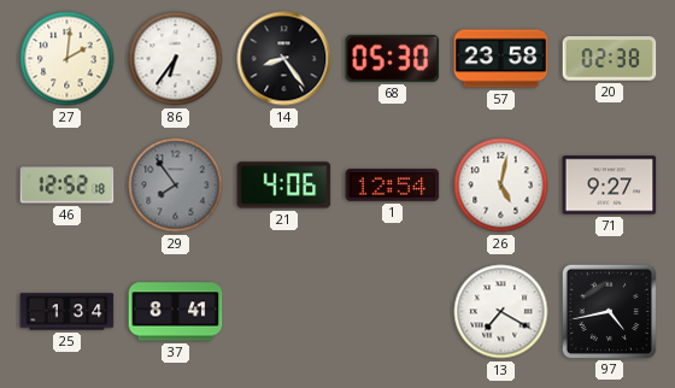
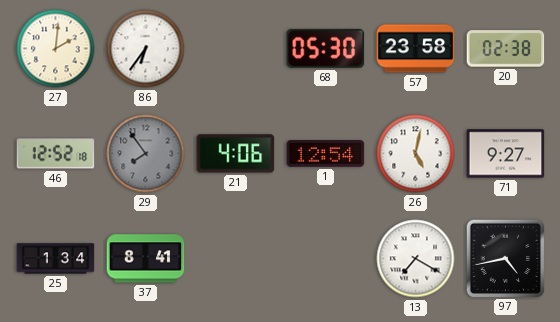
14: 8:24 -> none (284, 59)
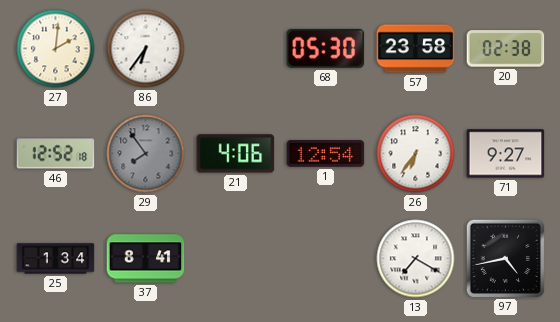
26: 5:02 -> 6:36 (416, 154)
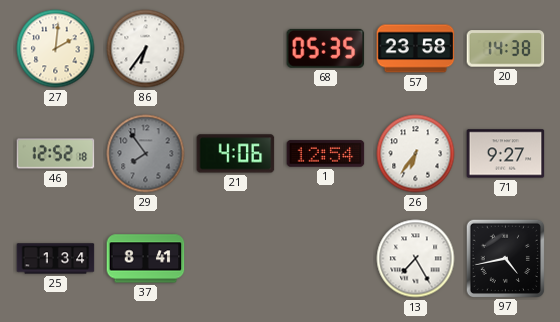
68: 05:30 -> 05:35 (326, 48)
20: 02:38 -> 14:38 (506, 49)
13: 7:20 -> 7:25 (416, 259)
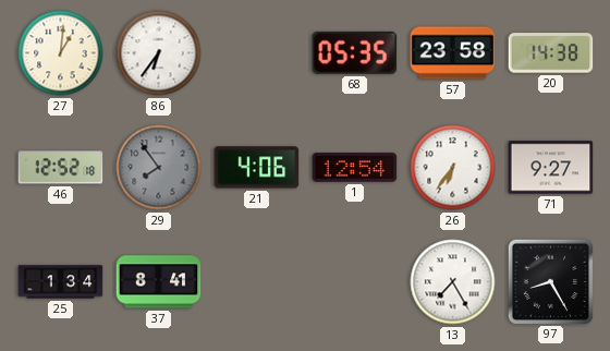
27: 2:01 -> 1:01 (61, 53)
97: 4:43 -> 8:25 (550, 281)
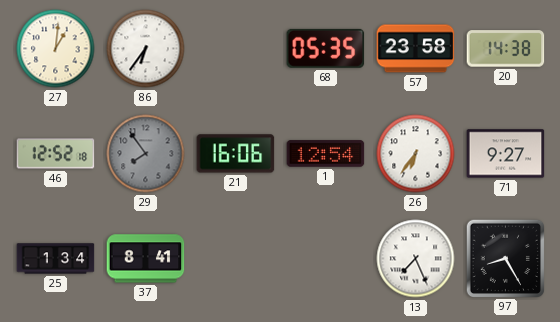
21: 4:06 -> 16:06 (236, 154)
13: 7:25 -> 7:26 (416, 259)
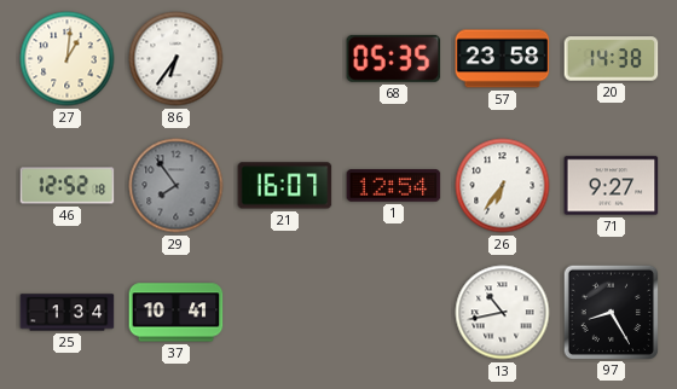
21: 16:06 -> 16:07 (285, 186)
37: 8:41 -> 10:41 (177, 313)
13: 7:26 -> 10:43 (503, 313)
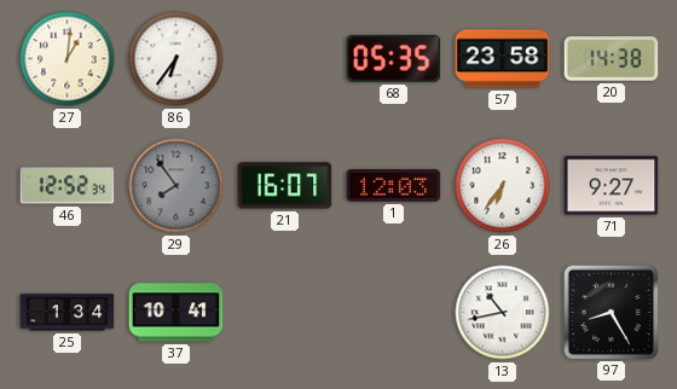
46: 12:52:18 -> 12:52:34 (68, 186)
1: 12:54 -> 12:03 (394, 186)
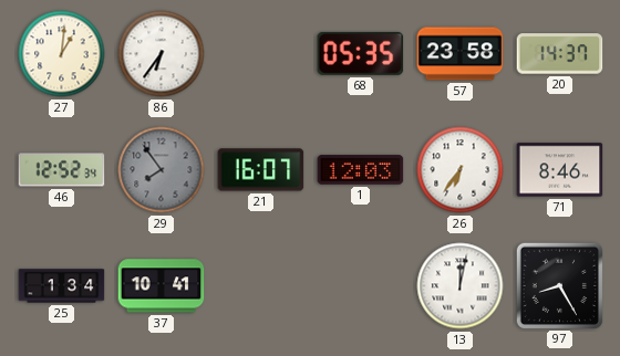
20: 14:38 -> 14:37 (560, 54)
71: 9:27 -> 8:46 (560, 170)
13: 10:43 -> 12:02 (461, 286)
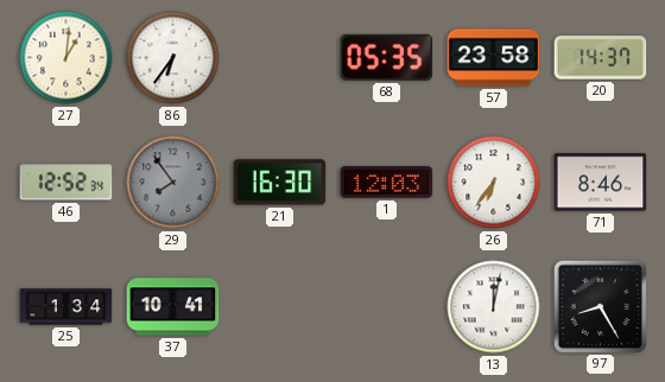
21: 16:07 -> 16:30 (280, 183)
